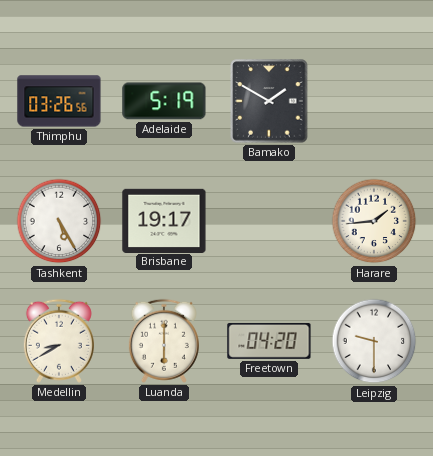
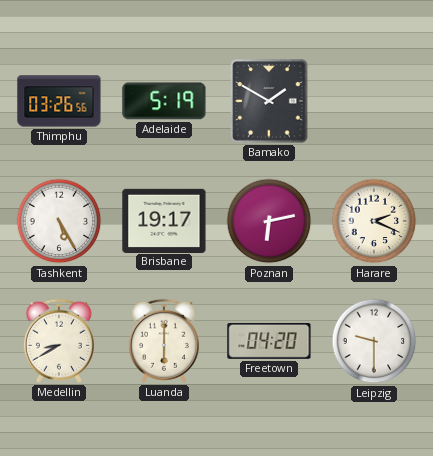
Poznan: none -> 6:13 (269, 221)
Harare: 1:44 -> 2:19 (374, 221)
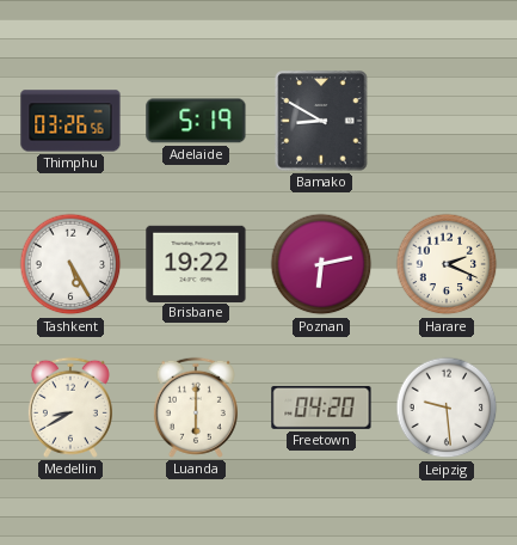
Bamako: 1:50 -> 8:50 (321, 121)
Brisbane: 19:17 -> 19:22 (196, 263)
Leipzig: 9:30 -> 9:29 (447, 408)
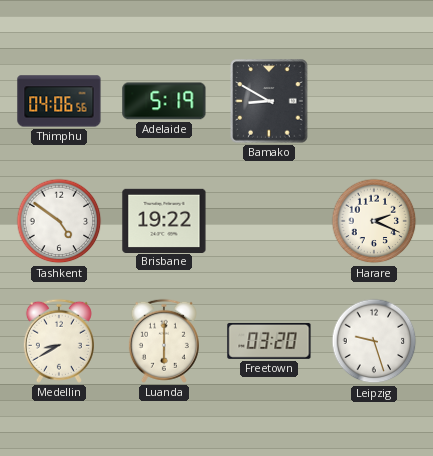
Thimphu: 03:26 -> 04:06 (59, 101)
Tashkent: 5:25 -> 4:51 (59, 221)
Poznan: 6:13 -> none (321, 264)
Freetown: 04:20 -> 03:20 (269, 341)
Leipzig: 9:29 -> 9:27 (374, 341)
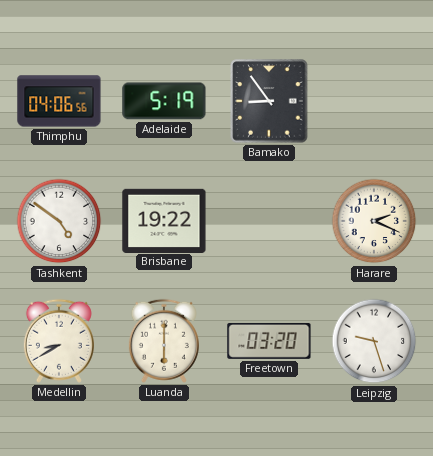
Bamako: 8:50 -> 8:54 (269, 101)
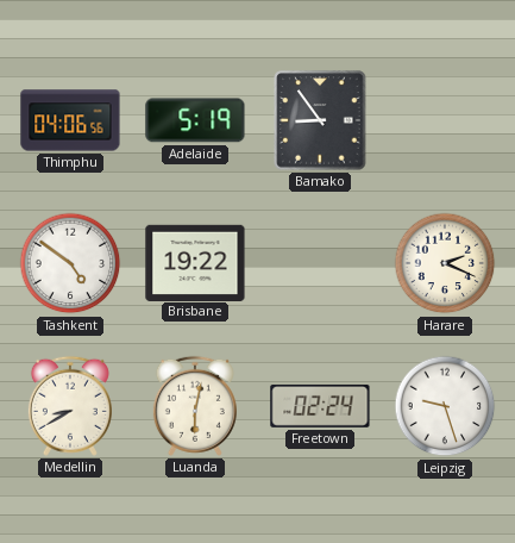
Luanda: 6:00 -> 6:02 (195, 406)
Freetown: 03:20 -> 02:24 (320, 406)
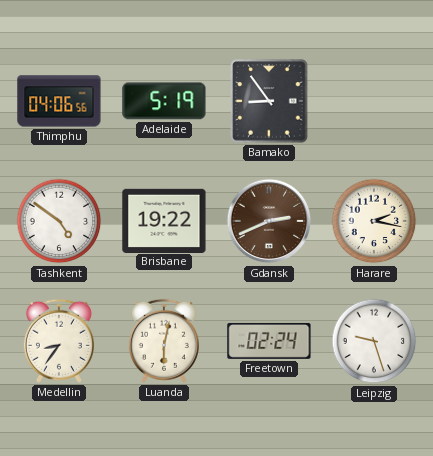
Gdansk: none -> 2:41 (269, 221)
Harare: 2:19 -> 2:17 (374, 221)
Medellin: 8:40 -> 8:36 (59, 341)
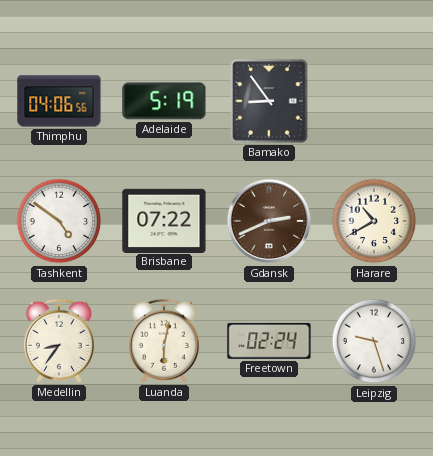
Brisbane: 19:22 -> 07:22 (164, 220)
Harare: 2:17 -> 10:40 (374, 221)
